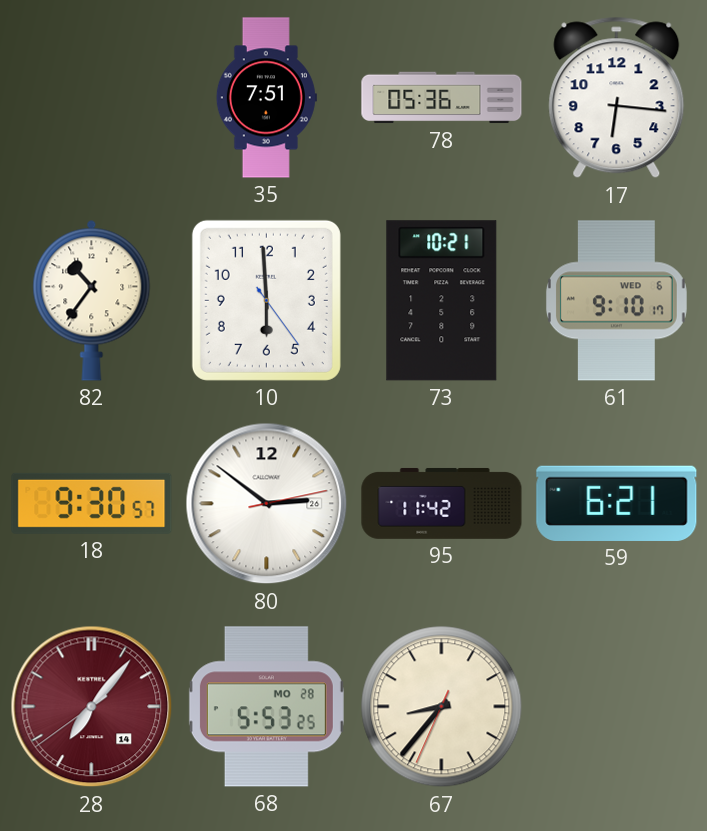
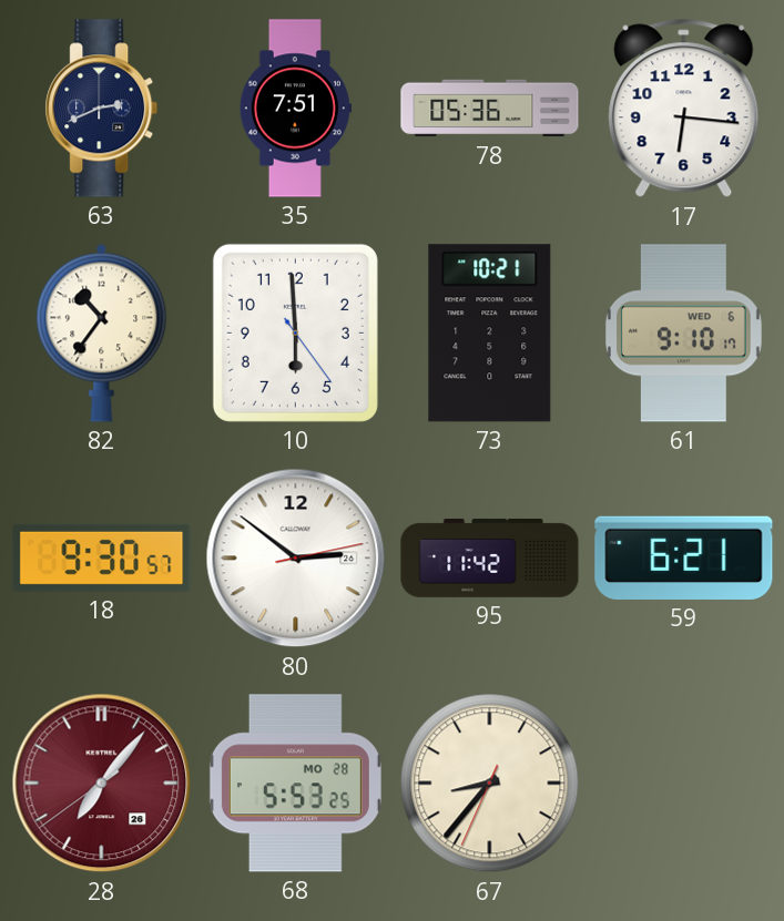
63: none -> 2:41 (102, 109)
28 date: 14 -> 26 (102, 784)
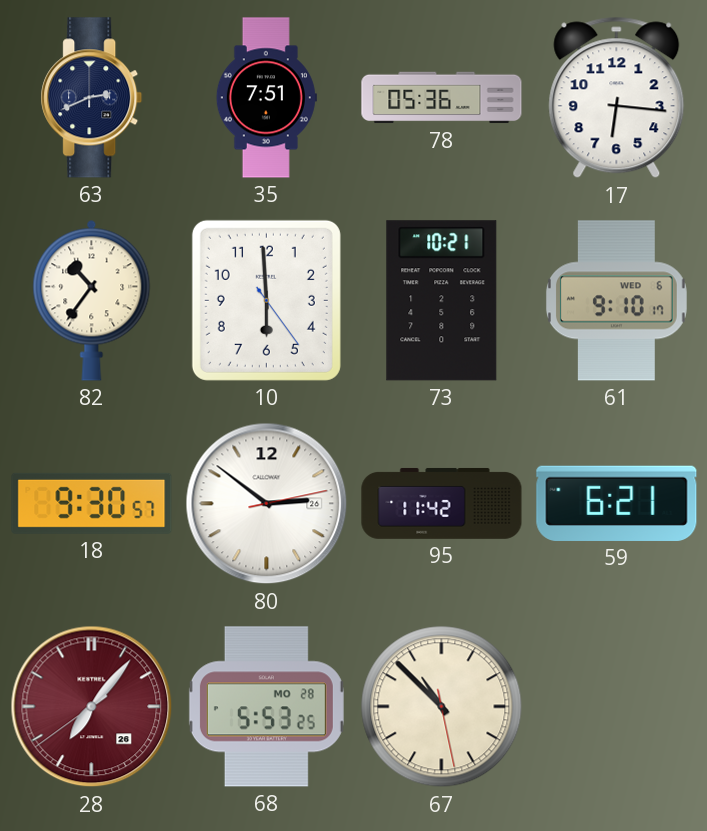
67: 8:36 -> 10:52 (442, 707)
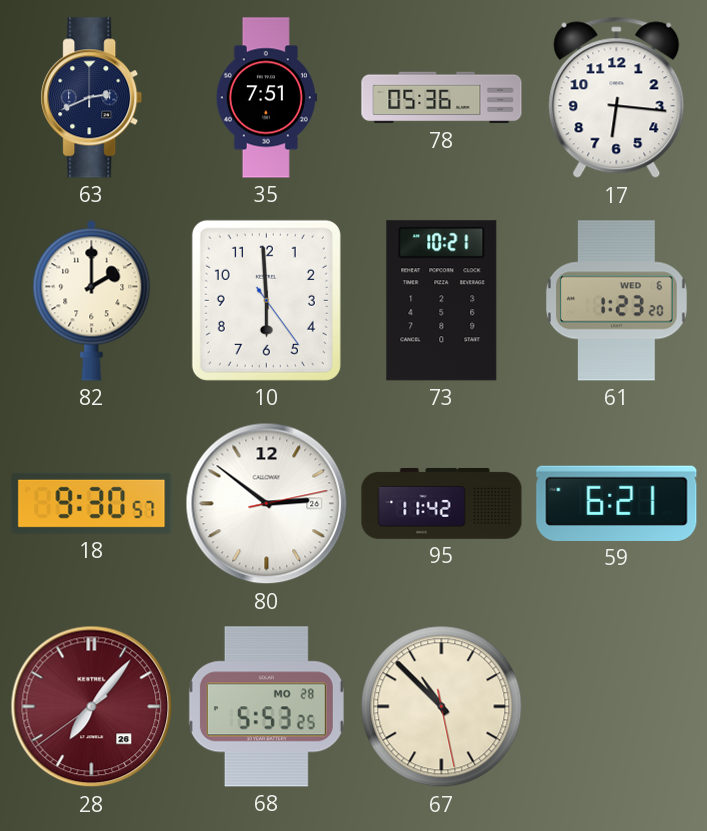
82: 10:36 -> 2:00 (92, 300)
61: 9:10 -> 1:23 (616, 301)
